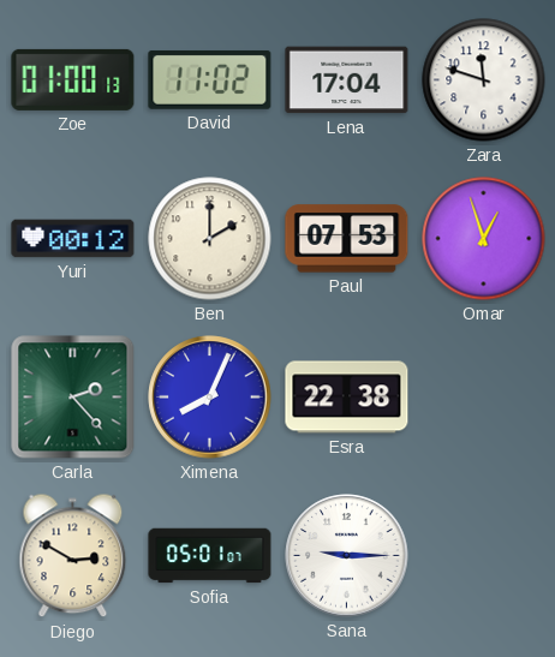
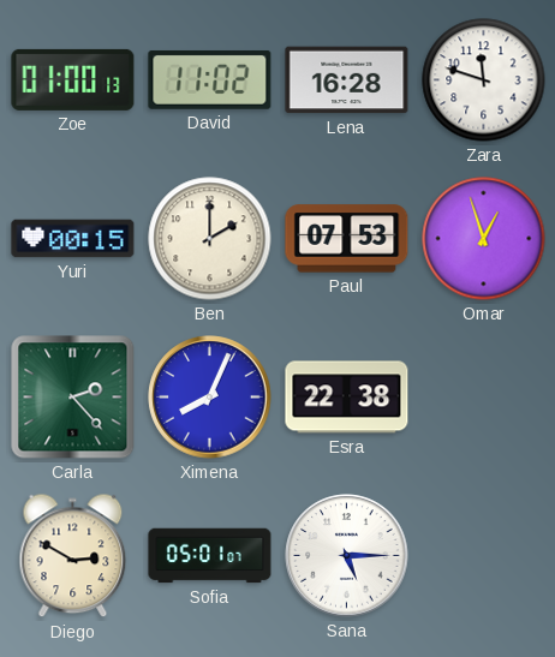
Lena: 17:04 -> 16:28 (347, 80)
Yuri: 00:12 -> 00:15 (73, 239)
Sana: 9:15 -> 5:15 (347, 556)
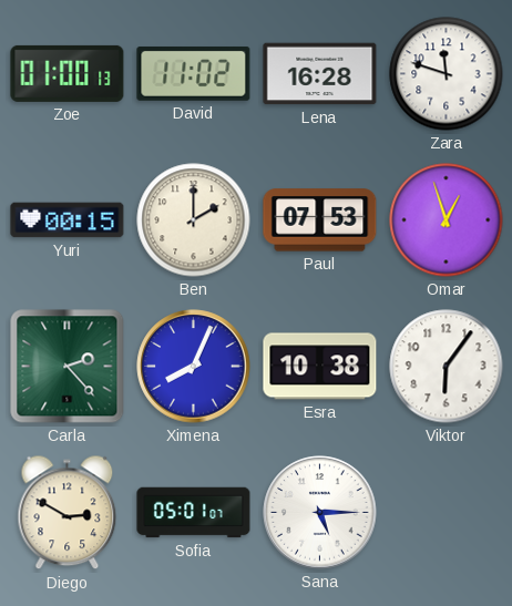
Esra: 22:38 -> 10:38 (320, 367)
Viktor: none -> 6:06 (447, 367)
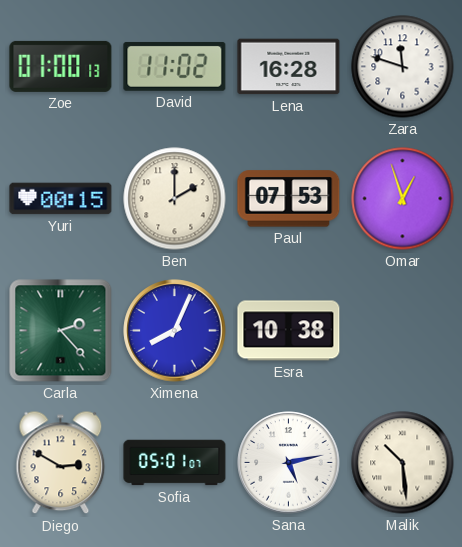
Viktor: 6:06 -> none (447, 367)
Sana: 5:15 -> 5:13 (289, 463)
Malik: none -> 10:29 (403, 463)
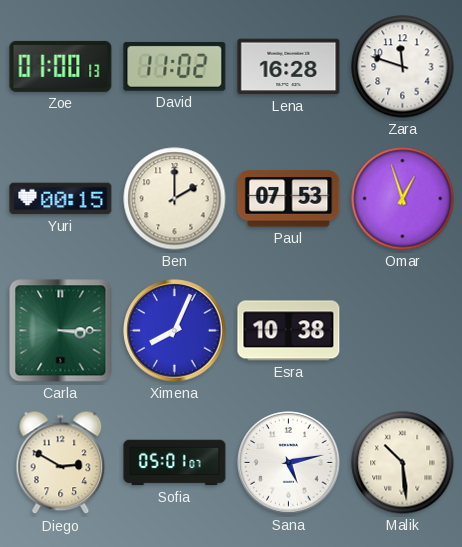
Carla: 2:23 -> 3:15 (61, 331)
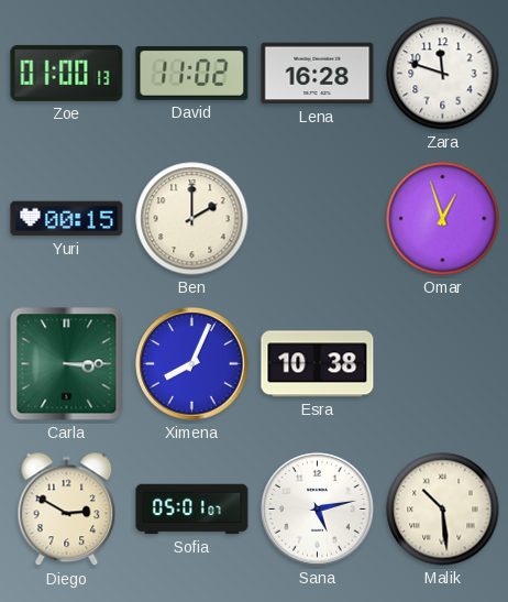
Paul: 07:53 -> none (289, 199)
